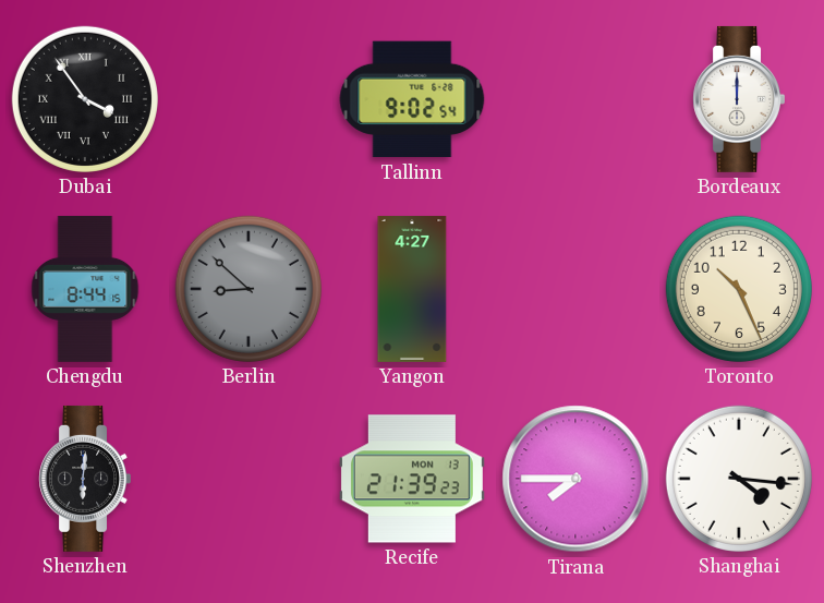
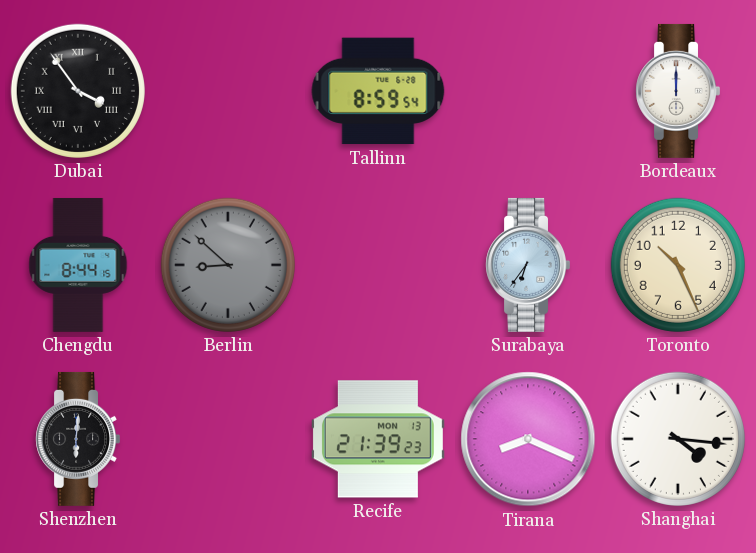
Tallinn: 9:02 -> 8:59 (378, 91)
Yangon: 4:27 -> none (412, 289)
Surabaya: none -> 6:36 (527, 265)
Tirana: 7:45 -> 8:19 (528, 439)
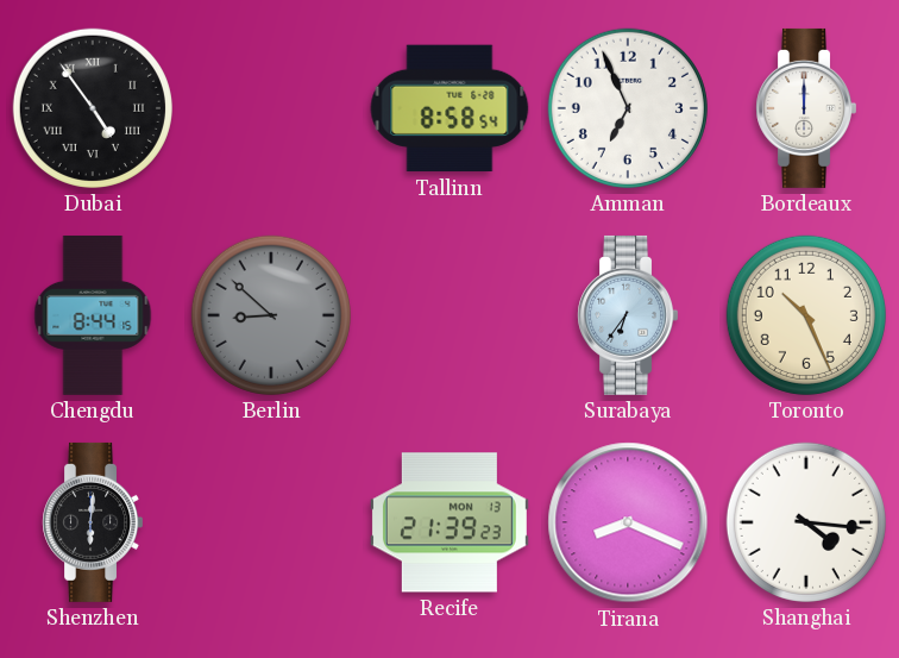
Dubai: 3:54 -> 4:54 (93, 108)
Tallinn: 8:59 -> 8:58 (449, 108)
Amman: none -> 6:56 (628, 108)
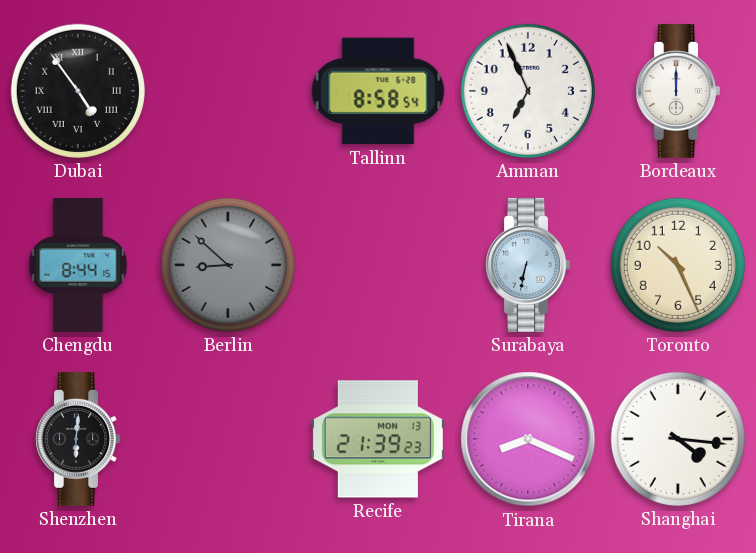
Surabaya: 6:36 -> 6:32 (527, 265)
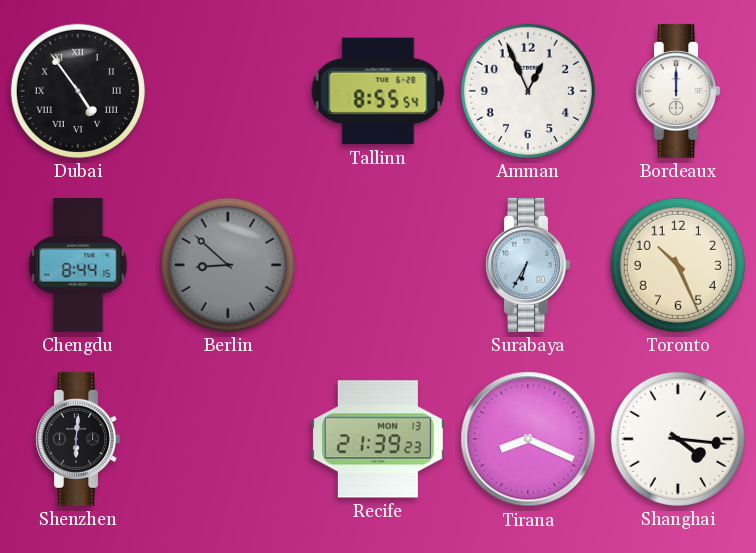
Tallinn: 8:58 -> 8:55 (378, 91)
Amman: 6:56 -> 12:56 (528, 91)
Surabaya: 6:32 -> 6:35 (527, 265)
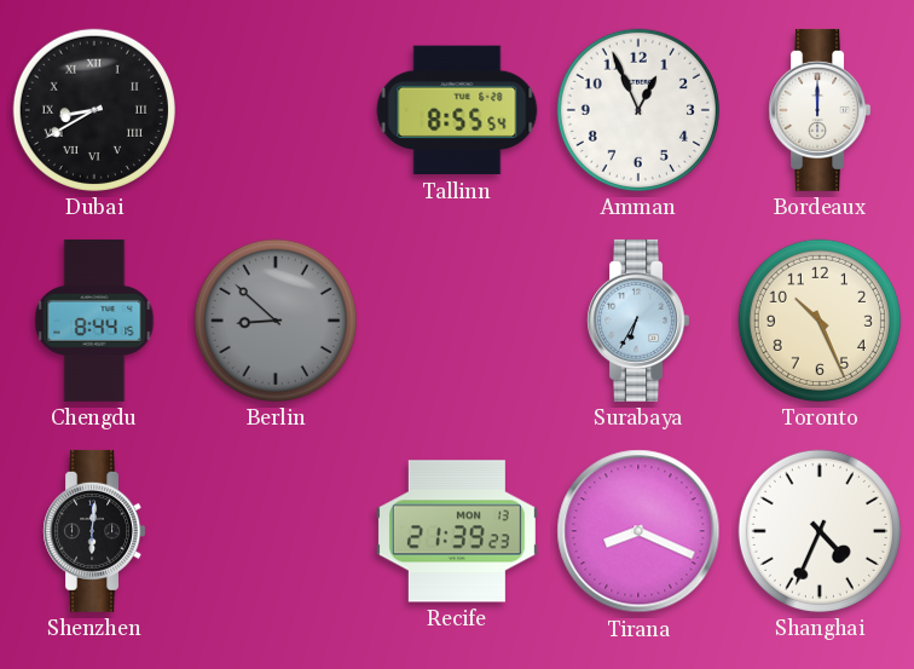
Dubai: 4:54 -> 8:40 (94, 110)
Shanghai: 4:16 -> 4:34 (820, 531)
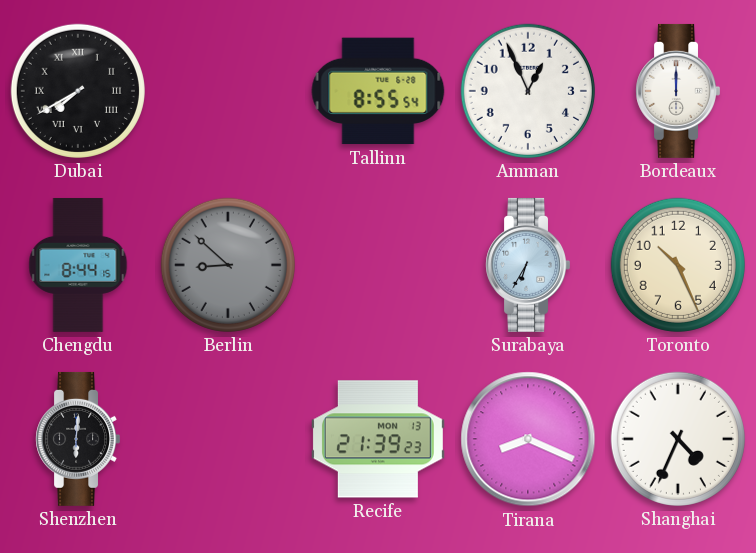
Dubai: 8:40 -> 7:40 (78, 91)
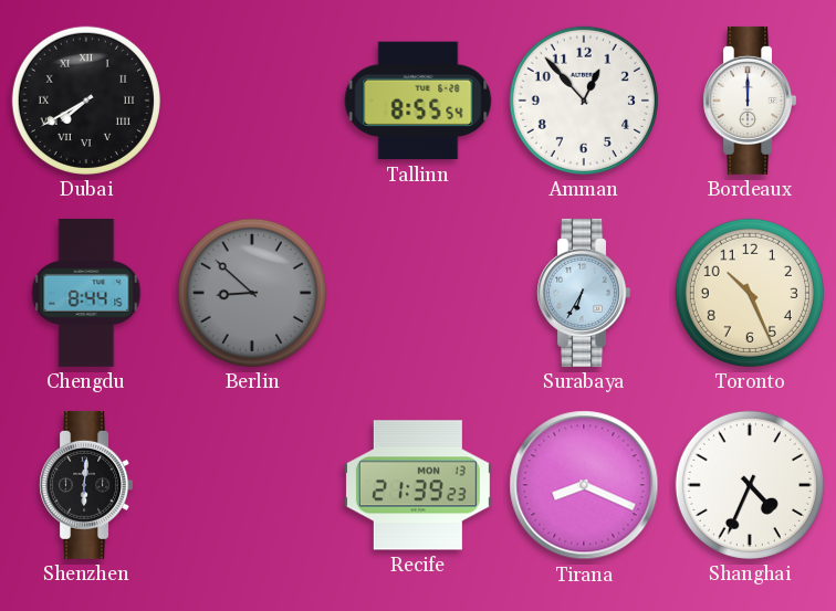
Amman: 12:56 -> 12:53 (584, 101)
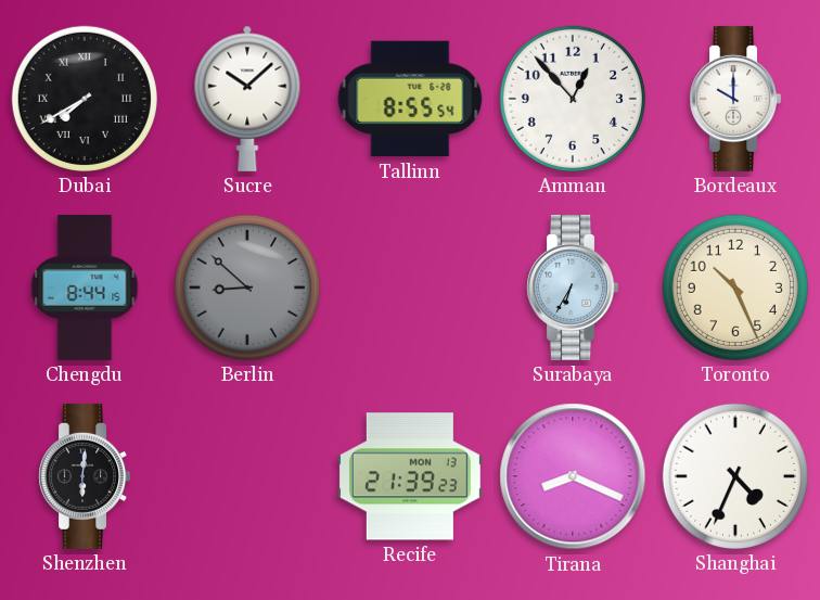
Sucre: none -> 10:08 (247, 99)
Bordeaux: 12:00 -> 10:00 (734, 99)
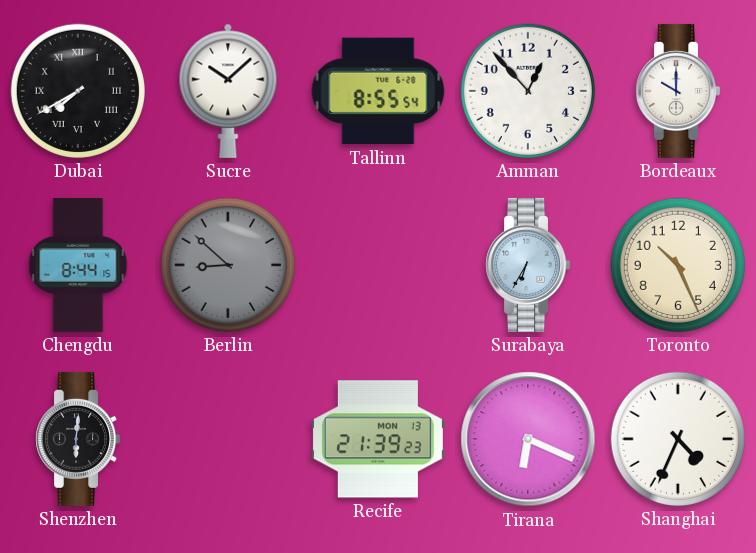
Tirana: 8:19 -> 6:19 (528, 439)
